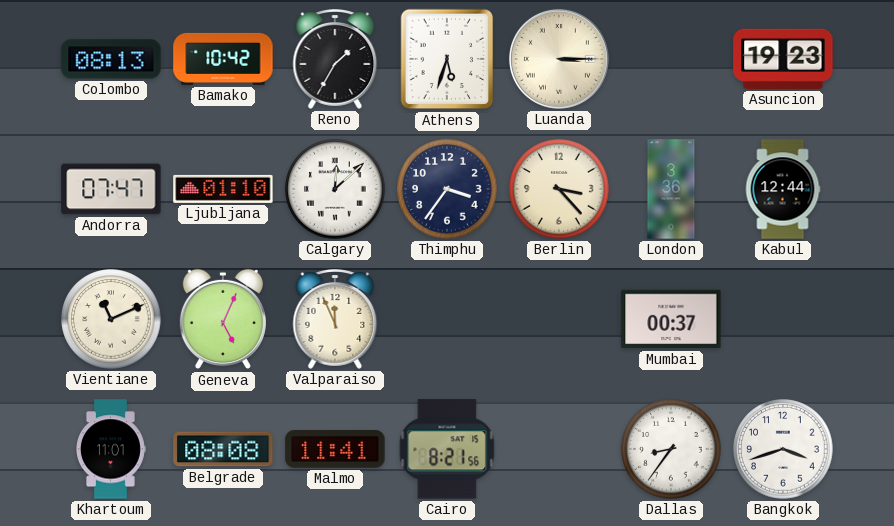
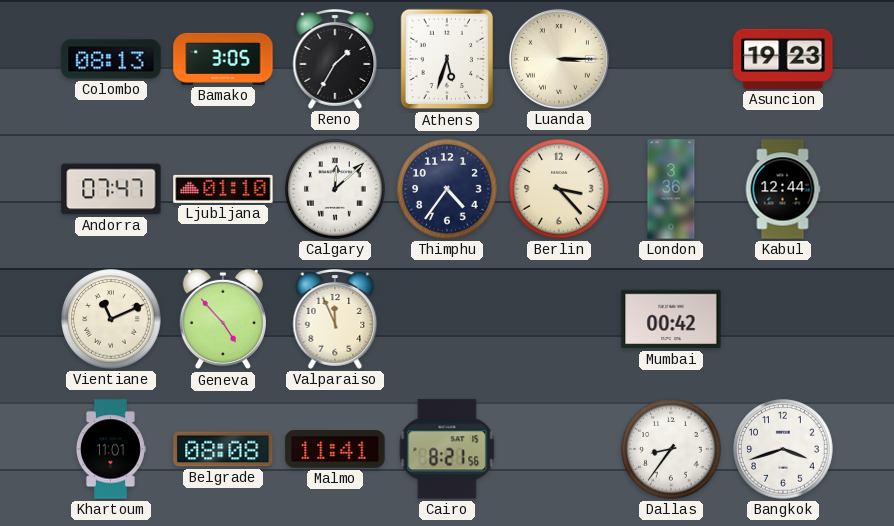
Bamako: 10:42 -> 3:05 (223, 59)
Thimphu: 3:36 -> 4:36 (447, 189)
Geneva: 5:04 -> 4:53 (223, 319)
Mumbai: 00:37 -> 00:42 (671, 319)
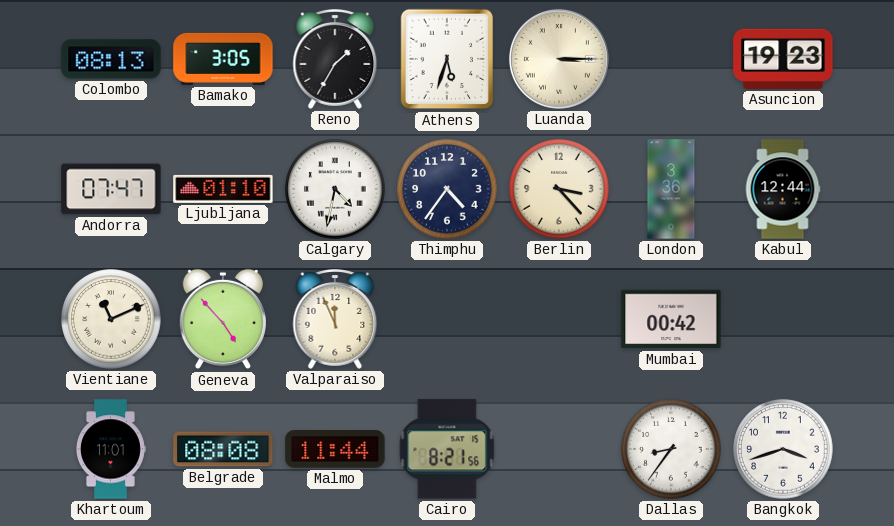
Calgary: 12:08 -> 4:32 (335, 189)
Malmo: 11:41 -> 11:44 (335, 449)
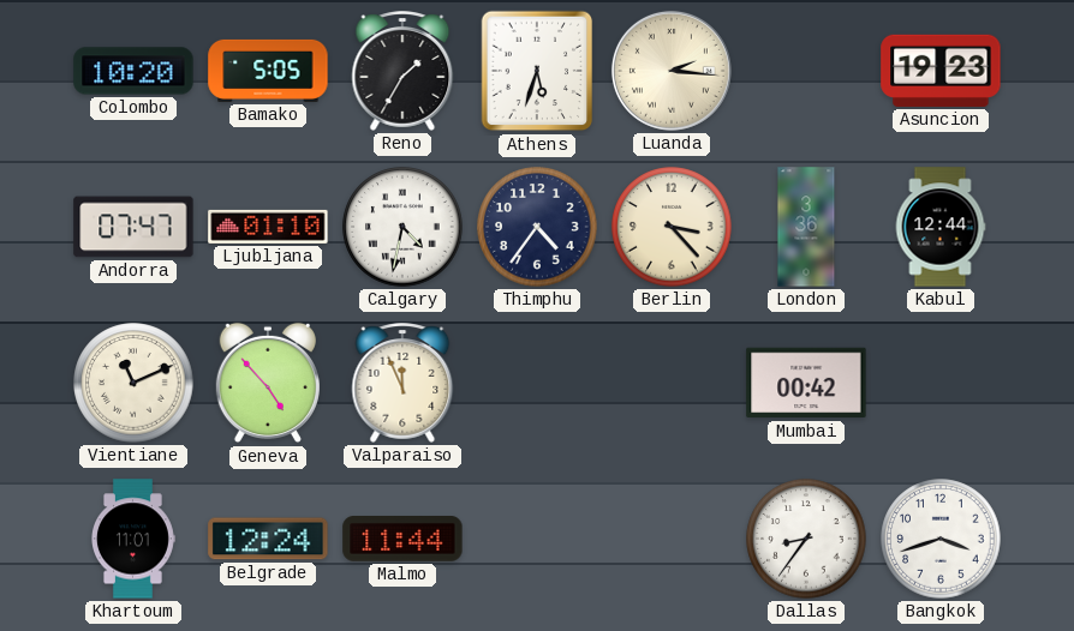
Colombo: 08:13 -> 10:20 (133, 71)
Bamako: 3:05 -> 5:05 (268, 71)
Luanda: 3:15 -> 2:16 (672, 71)
Belgrade: 08:08 -> 12:24 (268, 539)
Cairo: 8:21 -> none (447, 449)
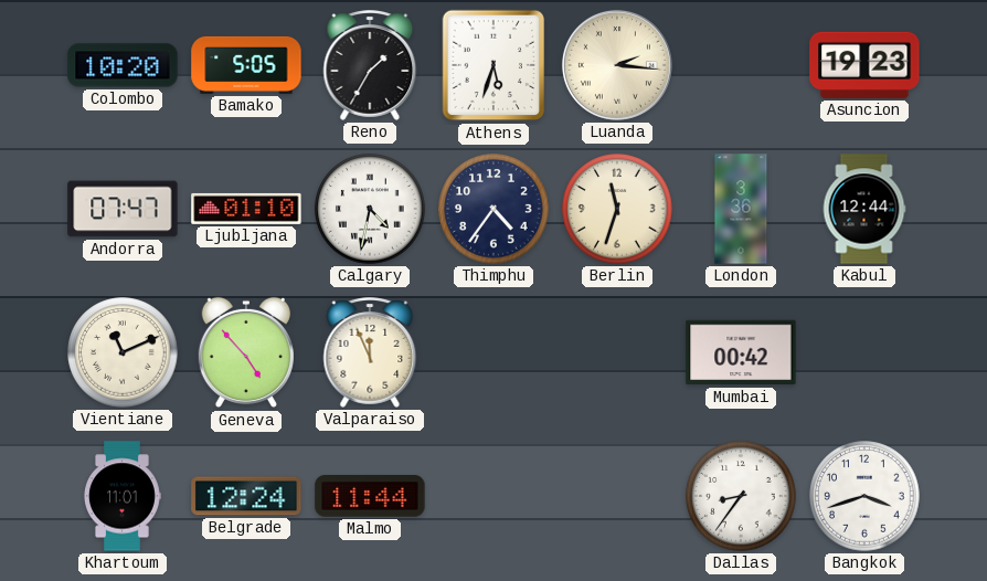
Berlin: 3:23 -> 11:33 (617, 209)
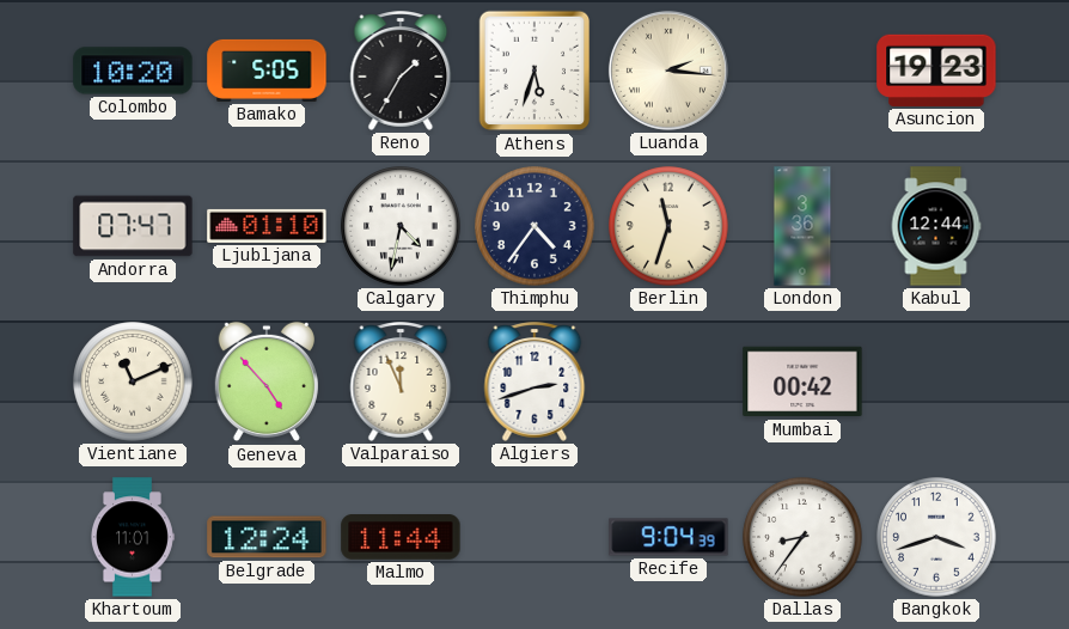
Algiers: none -> 2:42 (534, 381)
Recife: none -> 9:04 (668, 537)
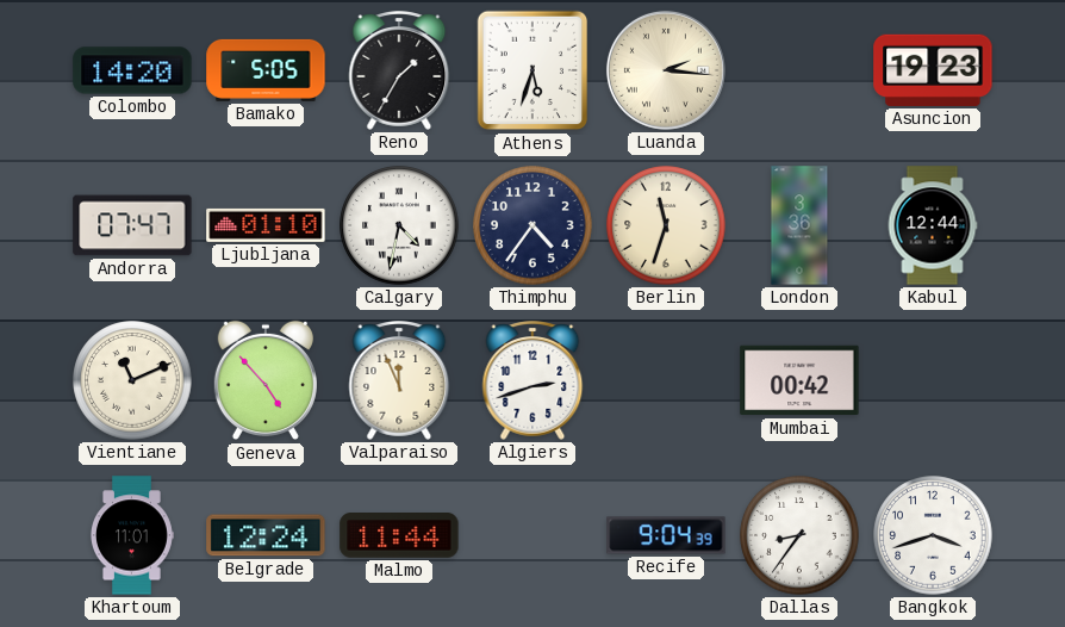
Colombo: 10:20 -> 14:20 (132, 70)
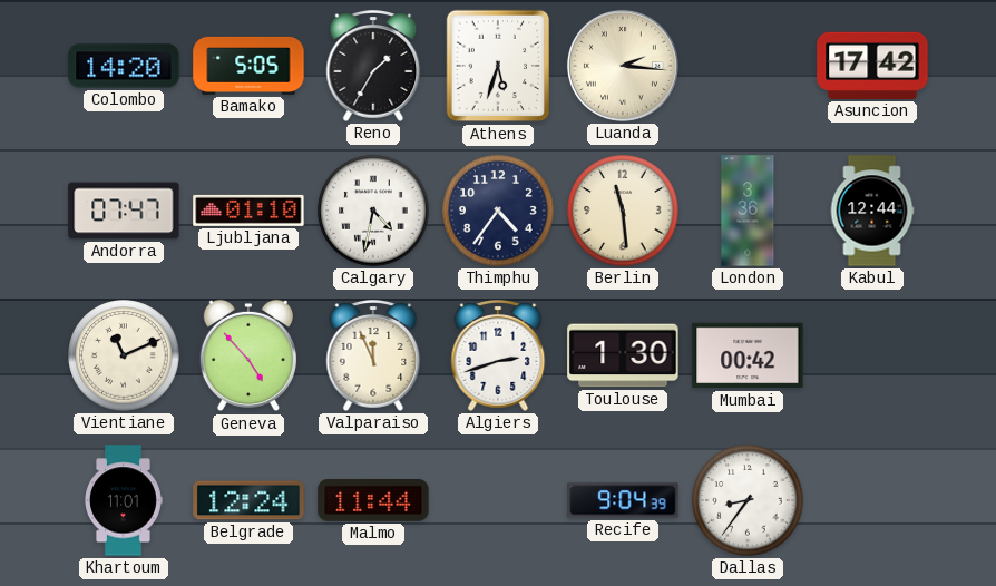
Asuncion: 19:23 -> 17:42 (872, 66)
Berlin: 11:33 -> 11:29 (623, 211)
Toulouse: none -> 1:30 (623, 355)
Bangkok: 3:42 -> none (933, 535)
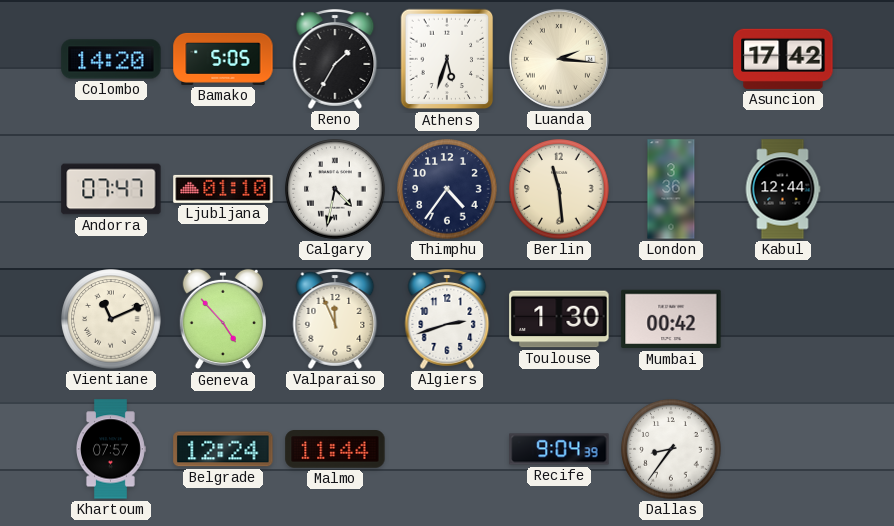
Khartoum: 11:01 -> 07:57 (111, 449)
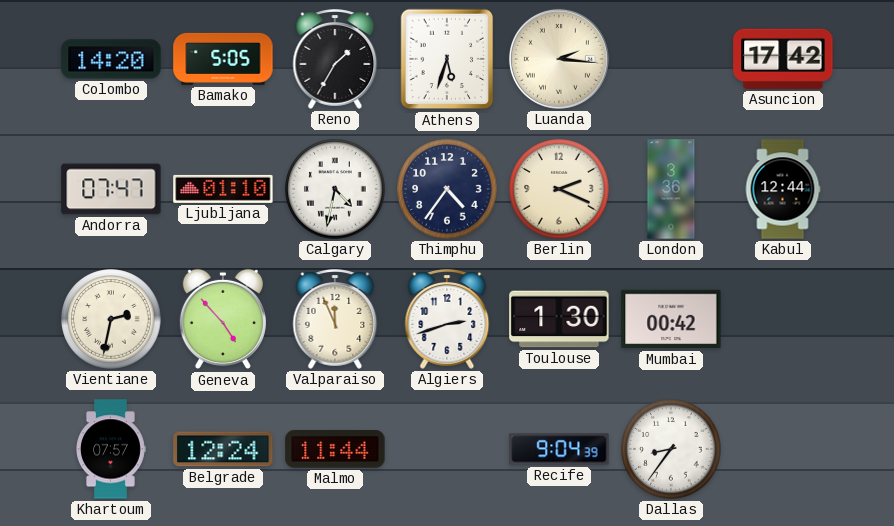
Berlin: 11:29 -> 2:19 (559, 189)
Vientiane: 11:11 -> 2:32 (111, 319)
